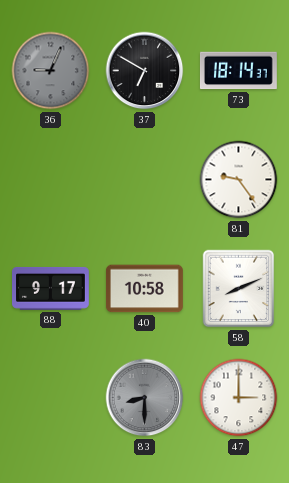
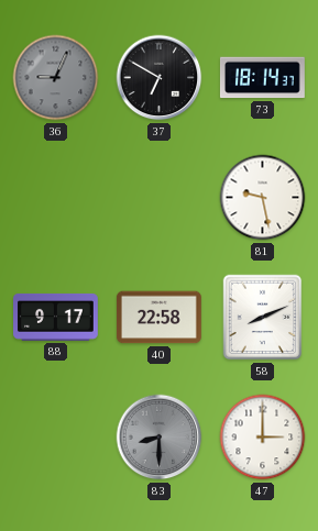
81: 9:24 -> 9:28 (263, 198)
40: 10:58 -> 22:58 (160, 318)
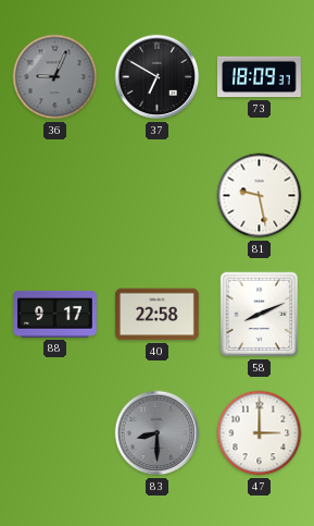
73: 18:14 -> 18:09 (259, 77)
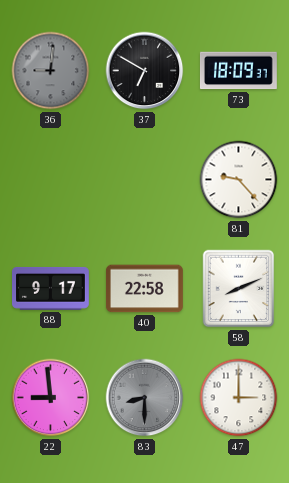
36: 9:04 -> 9:01 (51, 71)
81: 9:28 -> 9:23 (239, 180)
22: none -> 8:59 (51, 398)
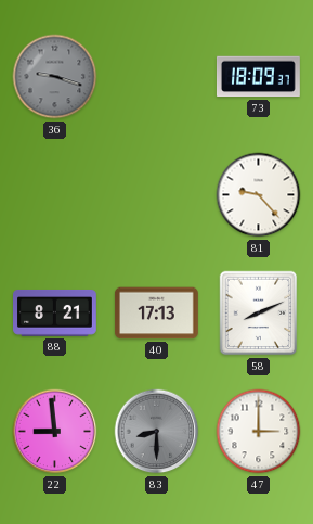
36: 9:01 -> 9:18 (55, 77)
37: 6:50 -> none (145, 71)
88: 9:17 -> 8:21 (55, 312)
40: 22:58 -> 17:13 (157, 314)
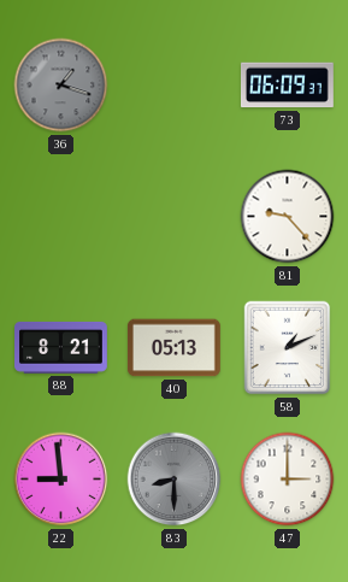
36: 9:18 -> 1:18 (61, 86)
73: 18:09 -> 06:09 (287, 86)
40: 17:13 -> 05:13 (175, 348)
58: 8:11 -> 1:11 (288, 348)
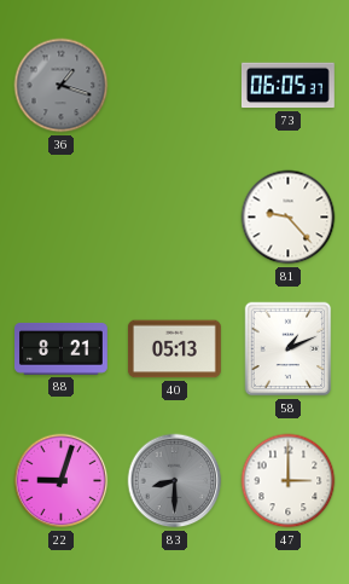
73: 06:09 -> 06:05 (287, 86)
22: 8:59 -> 9:03 (62, 481)
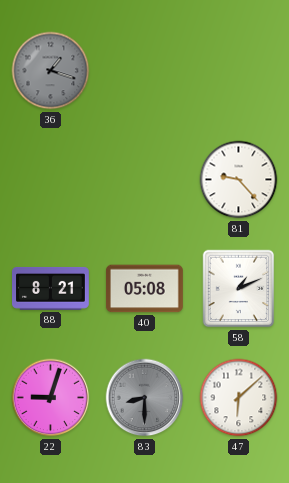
73: 06:05 -> none (287, 86)
40: 05:13 -> 05:08 (145, 289)
47: 3:00 -> 6:08 (239, 398)
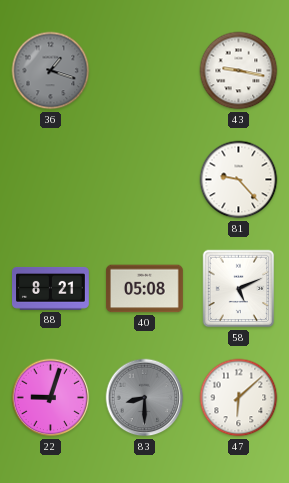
43: none -> 9:17 (239, 71)
58: 1:11 -> 5:11 (239, 289)
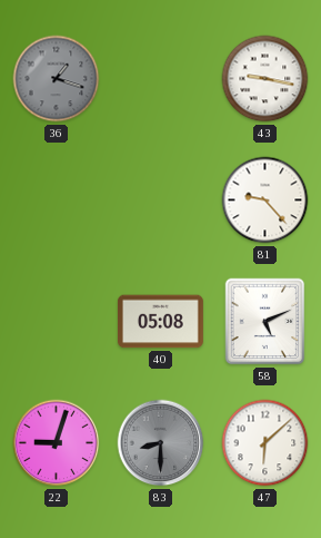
88: 8:21 -> none (51, 288)
